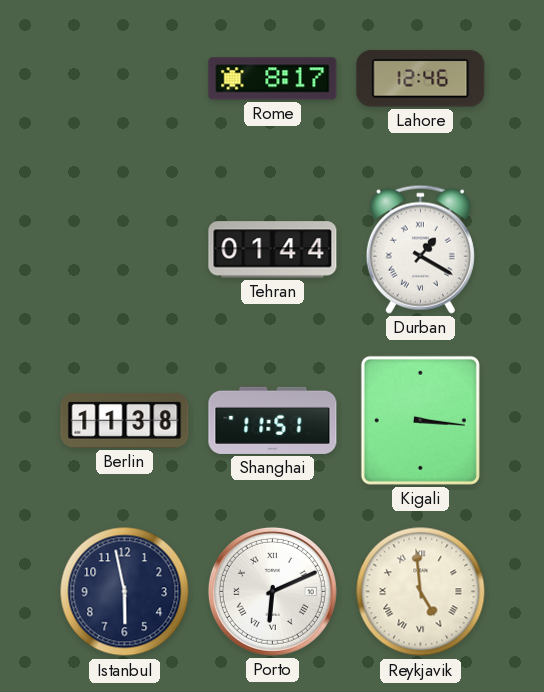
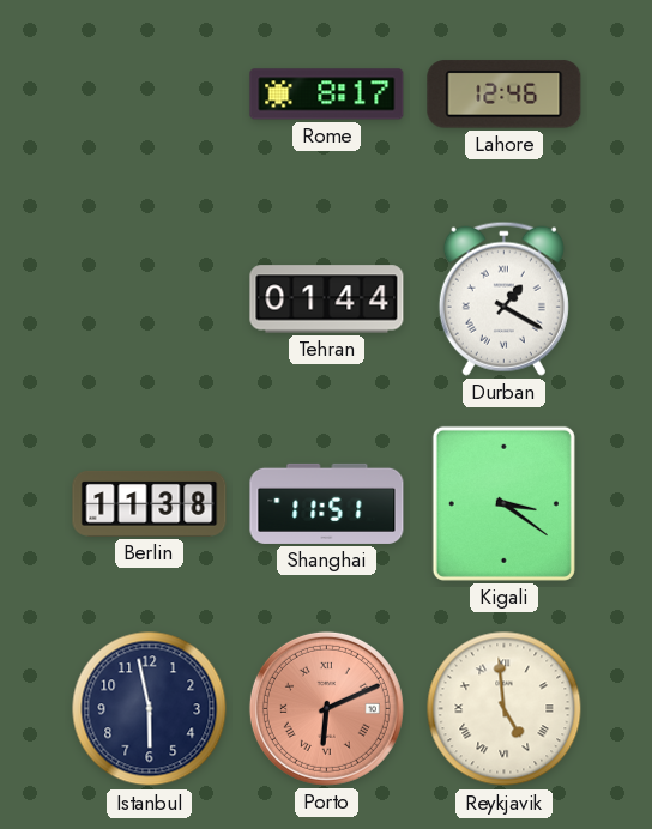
Kigali: 3:16 -> 3:21 (503, 503)
Porto dial: white -> salmon (326, 708)
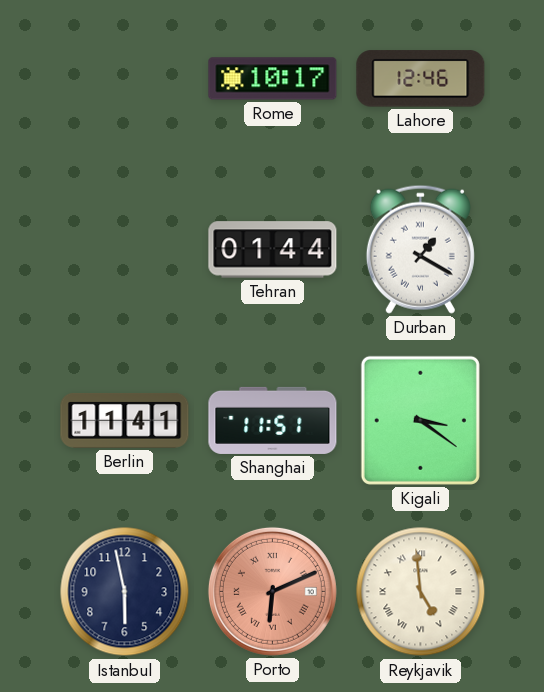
Rome: 8:17 -> 10:17 (273, 79)
Berlin: 11:38 -> 11:41 (125, 420)
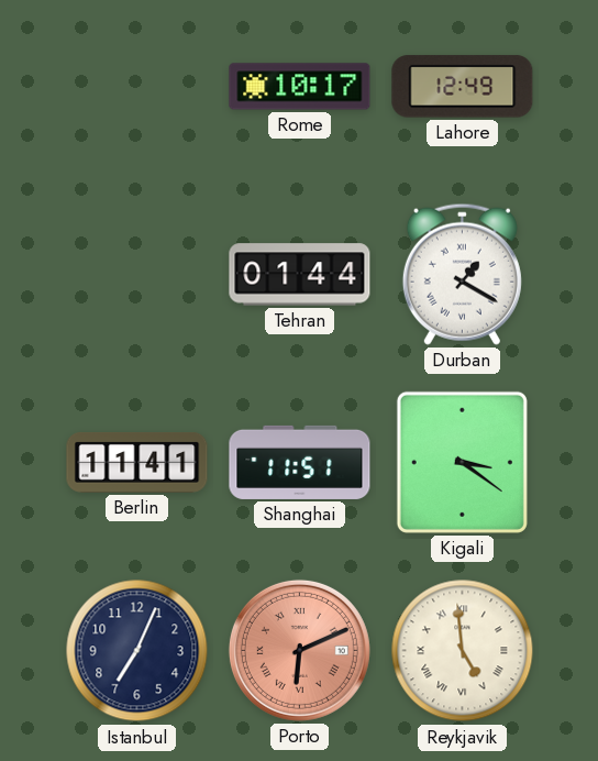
Lahore: 12:46 -> 12:49 (463, 87)
Istanbul: 5:58 -> 7:04 (137, 651)
